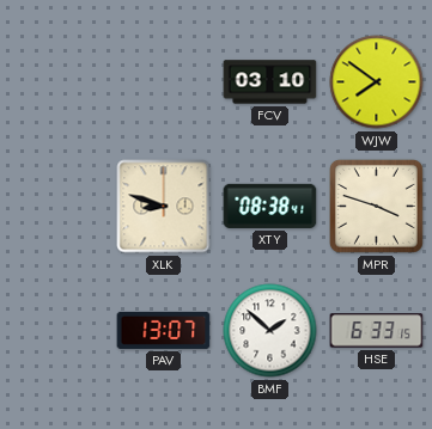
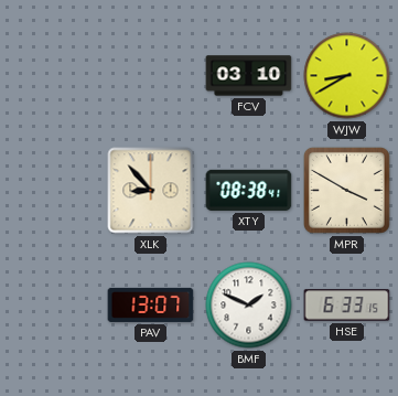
WJW: 7:51 -> 8:40 (347, 76)
XLK: 8:48 -> 8:53 (151, 191)
MPR: 3:48 -> 3:50 (346, 190)
BMF: 1:52 -> 1:49 (249, 306)
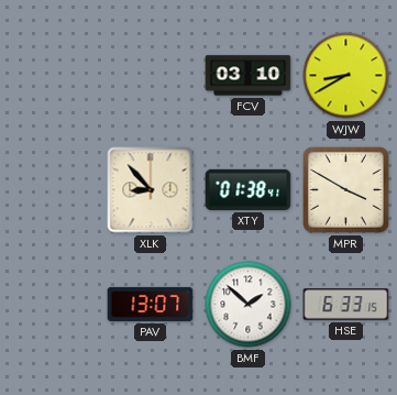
XTY: 08:38 -> 01:38 (249, 189)
BMF: 1:49 -> 1:52 (249, 305)
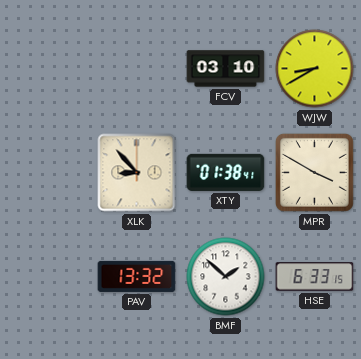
PAV: 13:07 -> 13:32 (137, 276)
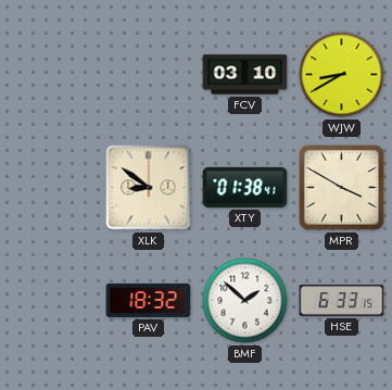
XLK: 8:53 -> 8:51 (149, 188)
PAV: 13:32 -> 18:32 (149, 300)
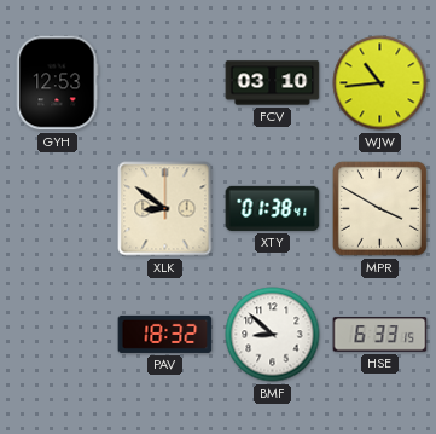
GYH: none -> 12:53 (58, 83)
WJW: 8:40 -> 10:44 (380, 83)
BMF: 1:52 -> 8:52 (273, 335)
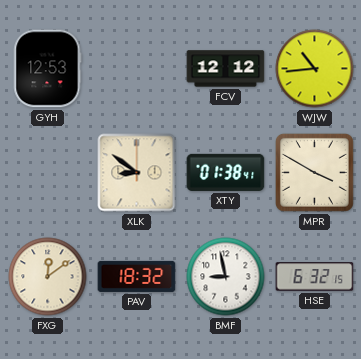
FCV: 03:10 -> 12:12 (226, 69)
FXG: none -> 12:09 (48, 277)
BMF: 8:52 -> 8:58 (226, 277)
HSE: 6:33 -> 6:32 (315, 277)
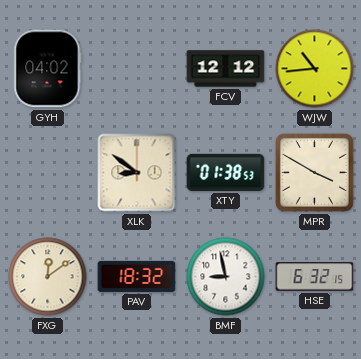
GYH: 12:53 -> 04:02 (48, 69)
XTY: 01:38:41 -> 01:38:53 (226, 172)
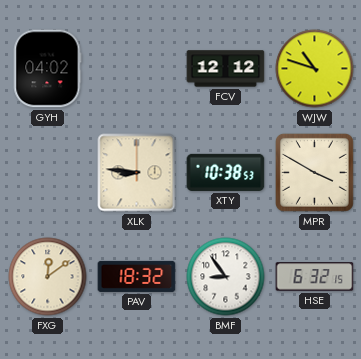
WJW: 10:44 -> 10:48 (315, 69)
XLK: 8:51 -> 8:46 (137, 173)
XTY: 01:38 -> 10:38 (226, 172)
BMF: 8:58 -> 8:54 (226, 277)
